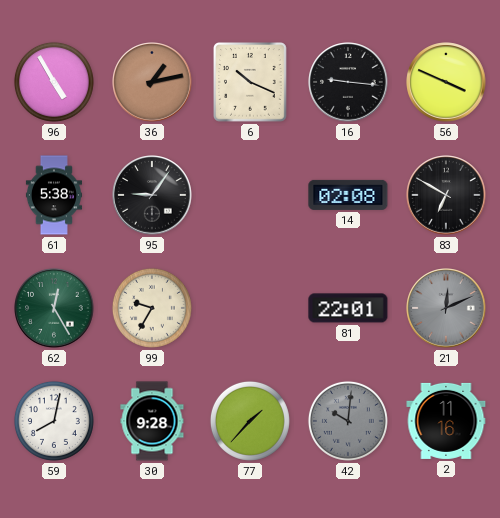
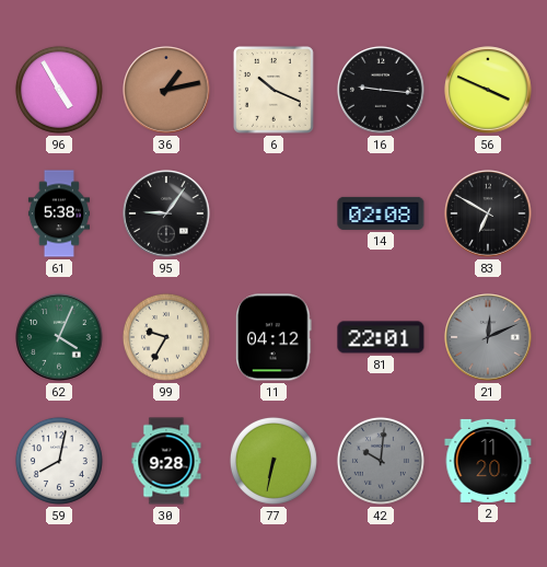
62: 12:25 -> 4:04 (59, 337)
11: none -> 04:12 (273, 337)
77: 1:37 -> 6:32 (273, 461)
2: 11:16 -> 11:20 (488, 461)
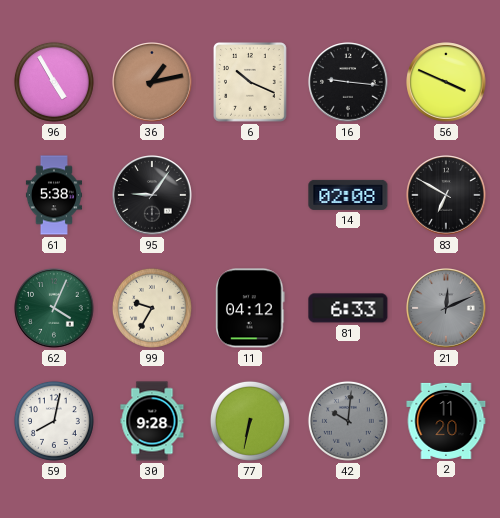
81: 22:01 -> 6:33 (348, 308)
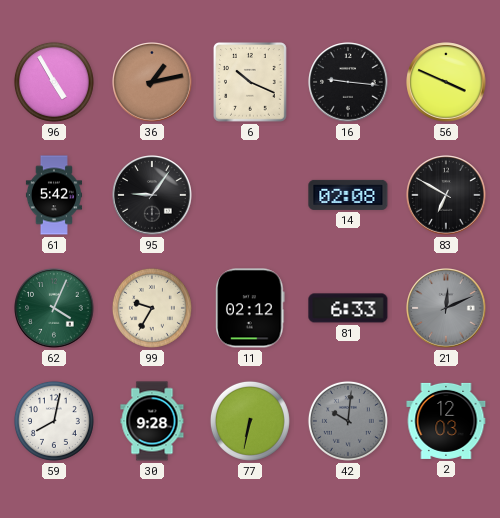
61: 5:38 -> 5:42 (53, 195)
11: 04:12 -> 02:12 (250, 308)
2: 11:20 -> 12:03 (446, 421)
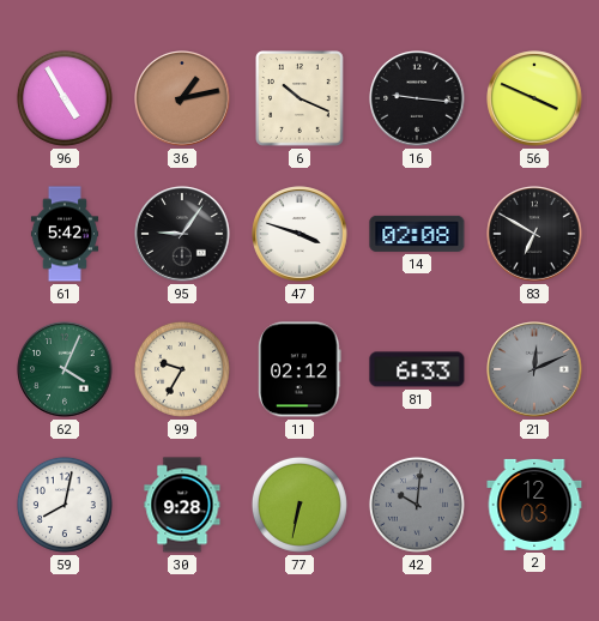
47: none -> 3:48 (299, 234)
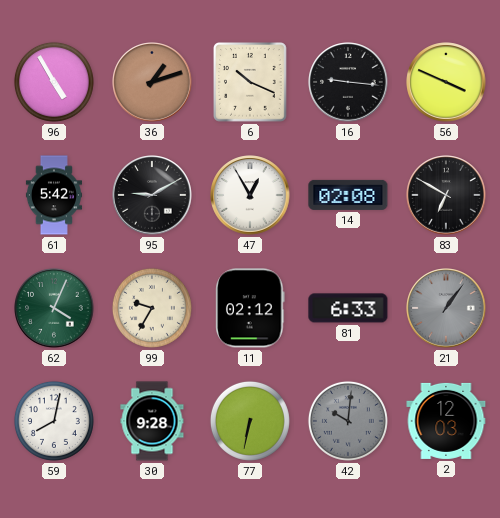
36: 1:13 -> 1:12 (152, 82)
95: 9:06 -> 9:10 (152, 195)
47: 3:48 -> 12:55 (250, 195)
21: 12:11 -> 1:06 (446, 308)
